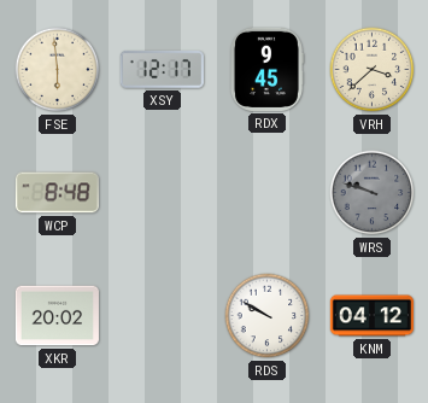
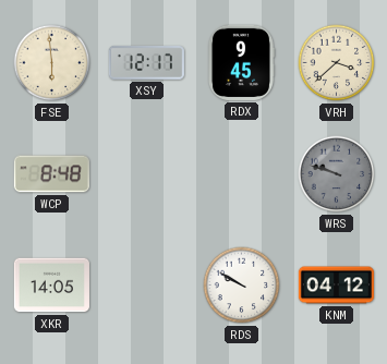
XKR: 20:02 -> 14:05 (51, 286)
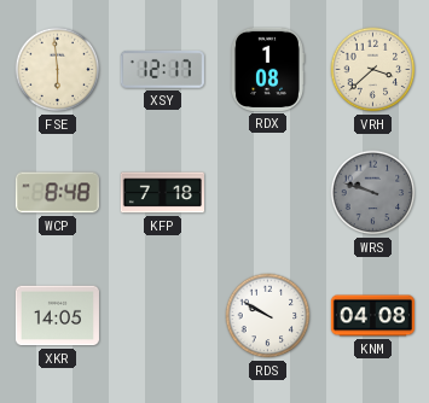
RDX: 9:45 -> 1:08 (267, 69)
KFP: none -> 7:18 (162, 193)
KNM: 04:12 -> 04:08 (372, 316)
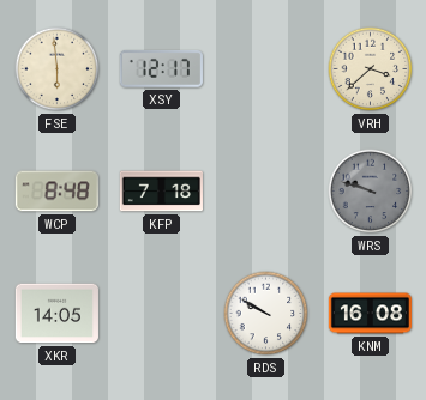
RDX: 1:08 -> none (267, 69)
KNM: 04:08 -> 16:08 (370, 314)
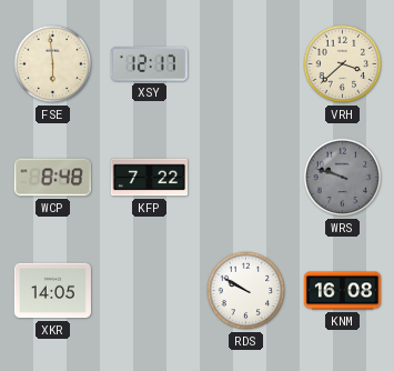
KFP: 7:18 -> 7:22 (149, 178)
